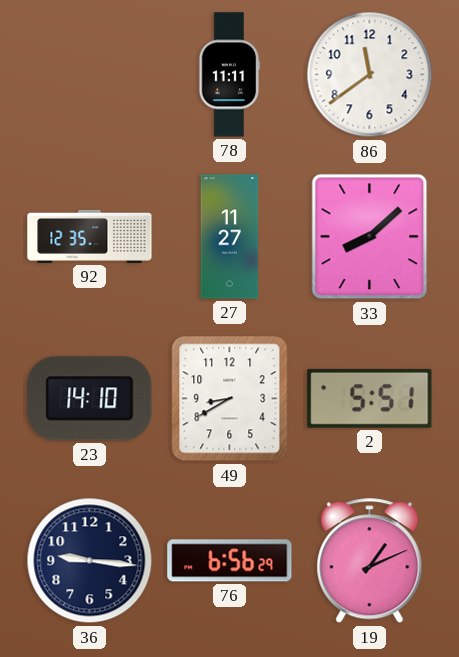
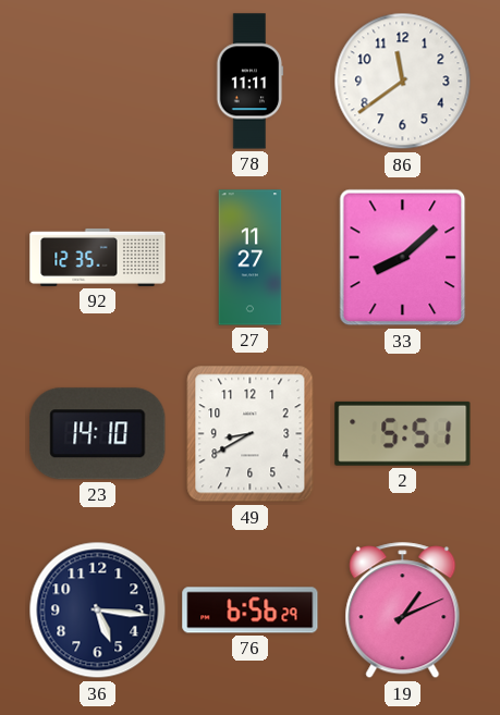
36: 9:16 -> 5:16 (98, 611)
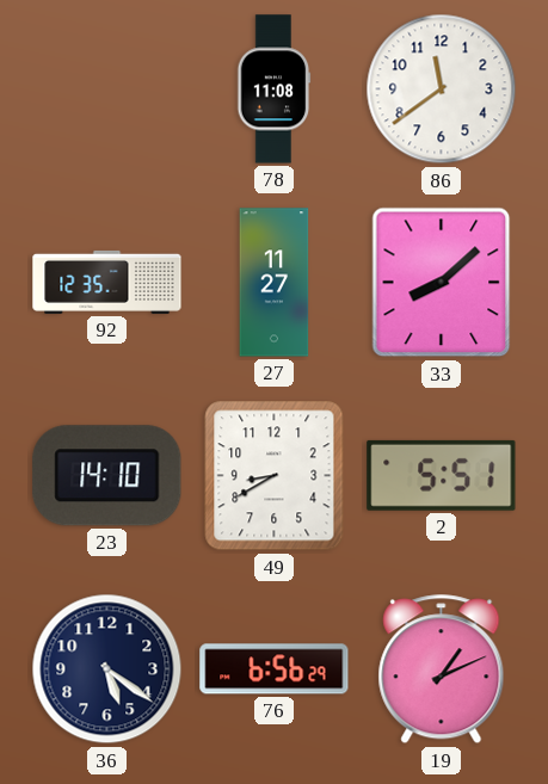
78: 11:11 -> 11:08 (275, 89)
36: 5:16 -> 5:21 (107, 669)
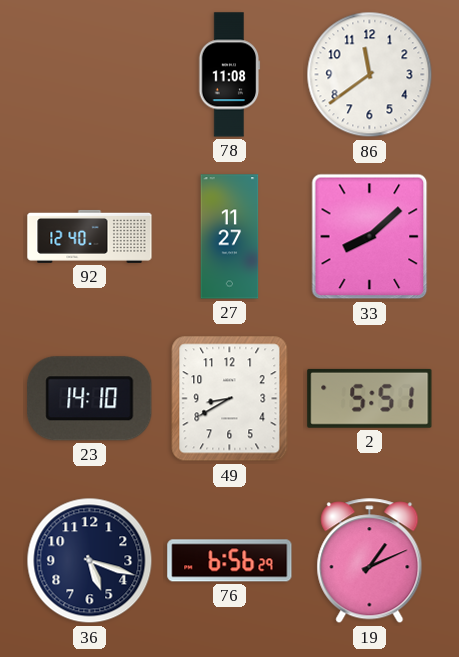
92: 12:35 -> 12:40 (90, 236)
36: 5:21 -> 5:18 (90, 561)
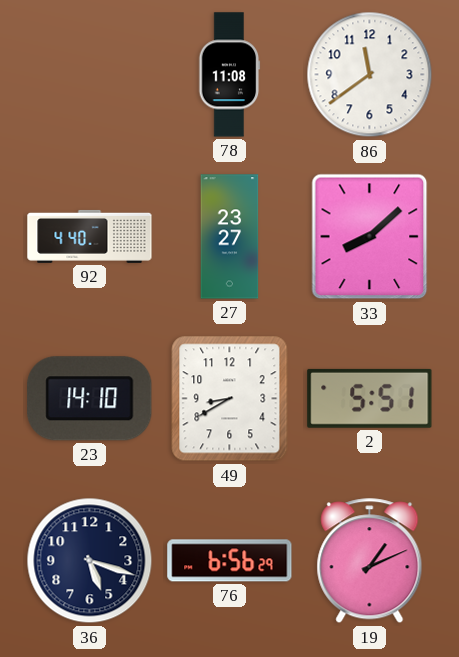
92: 12:40 -> 4:40 (90, 236)
27: 11:27 -> 23:27 (230, 237)
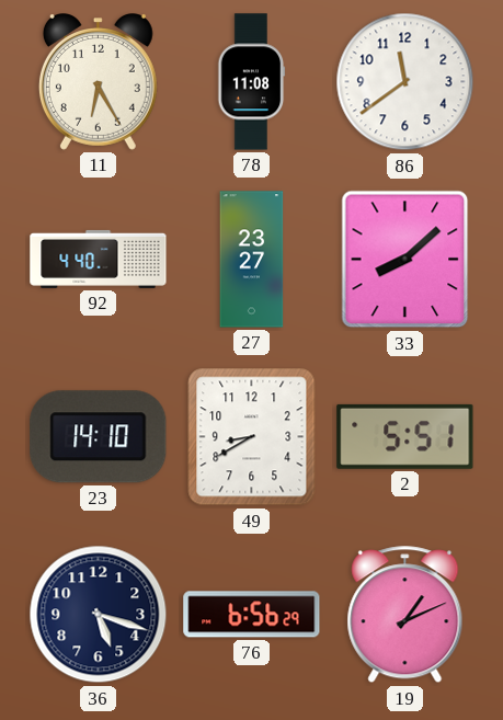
11: none -> 6:25 (98, 82)
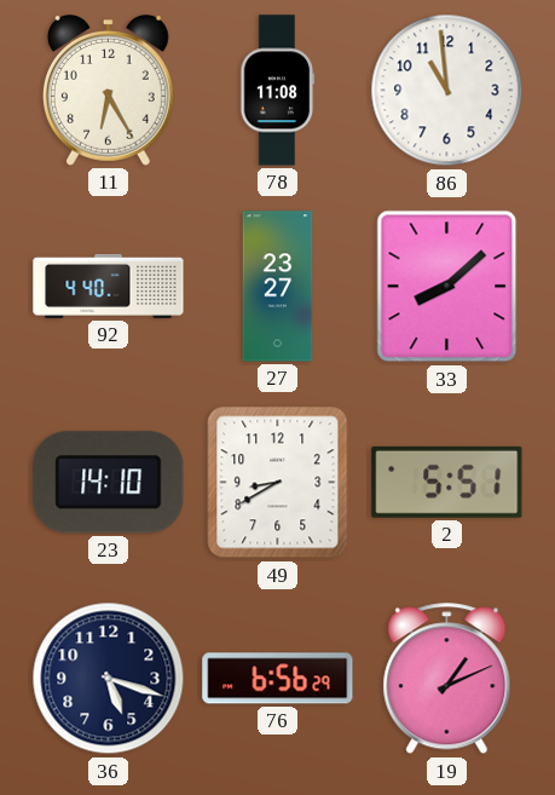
86: 11:39 -> 10:59 (447, 91)
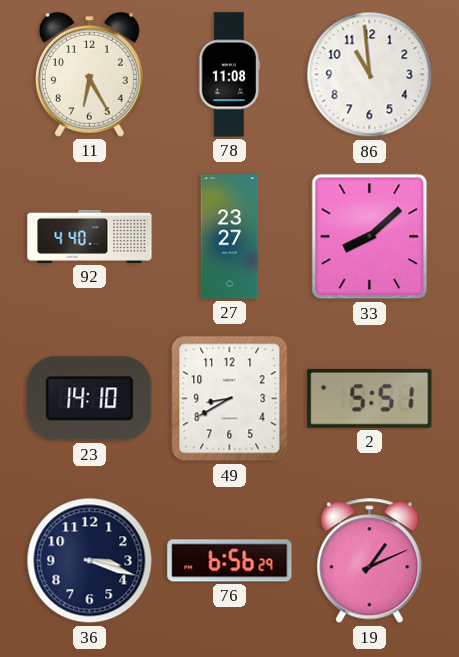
36: 5:18 -> 3:18 (90, 561)
